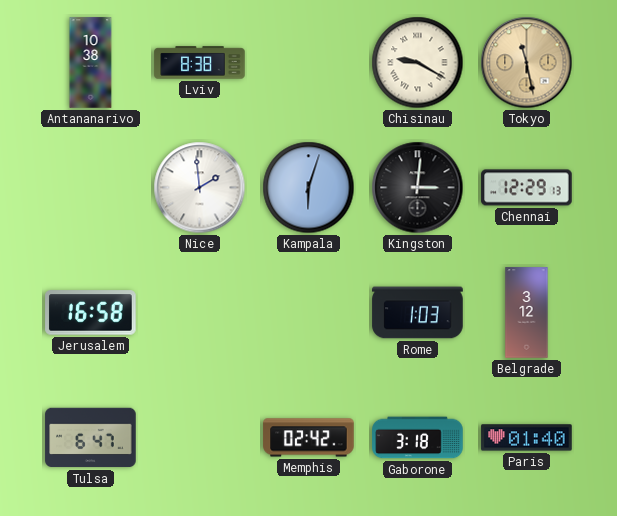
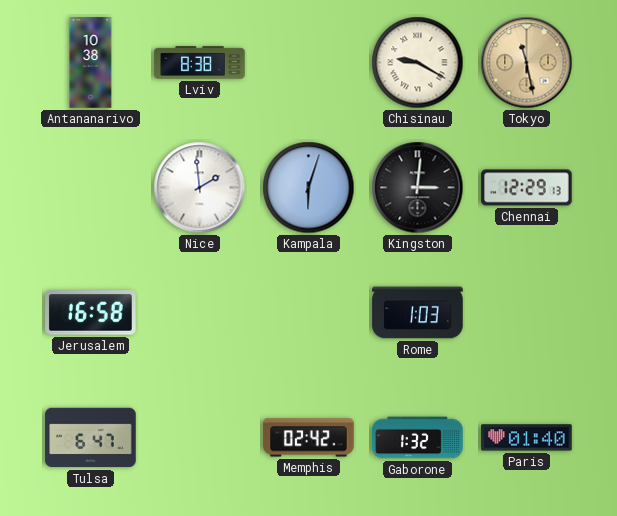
Belgrade: 3:12 -> none (527, 313)
Gaborone: 3:18 -> 1:32 (418, 438)
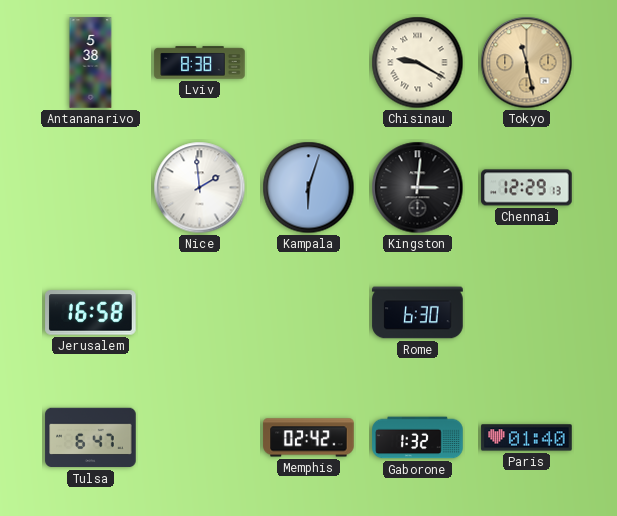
Antananarivo: 10:38 -> 5:38 (91, 63)
Rome: 1:03 -> 6:30 (418, 313)
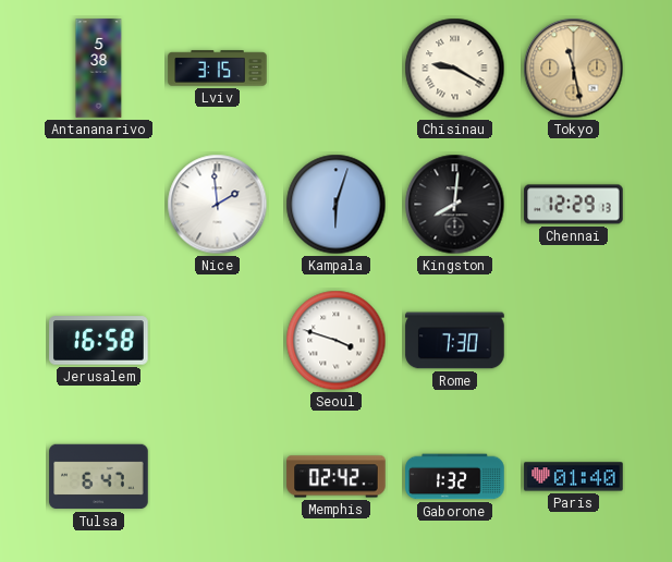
Lviv: 8:38 -> 3:15 (218, 69)
Kingston: 3:01 -> 8:01 (455, 205)
Seoul: none -> 3:48 (337, 341)
Rome: 6:30 -> 7:30 (455, 341)
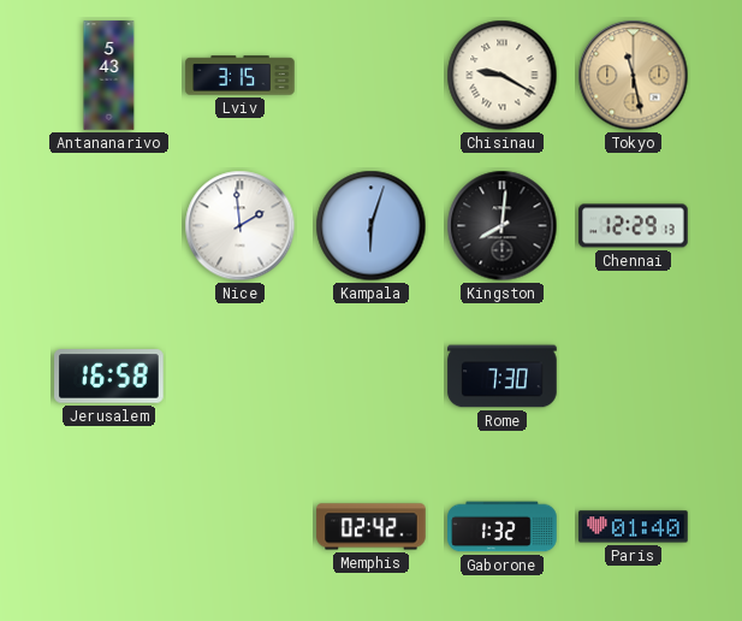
Antananarivo: 5:38 -> 5:43 (109, 76)
Seoul: 3:48 -> none (337, 341)
Tulsa: 6:47 -> none (99, 477)
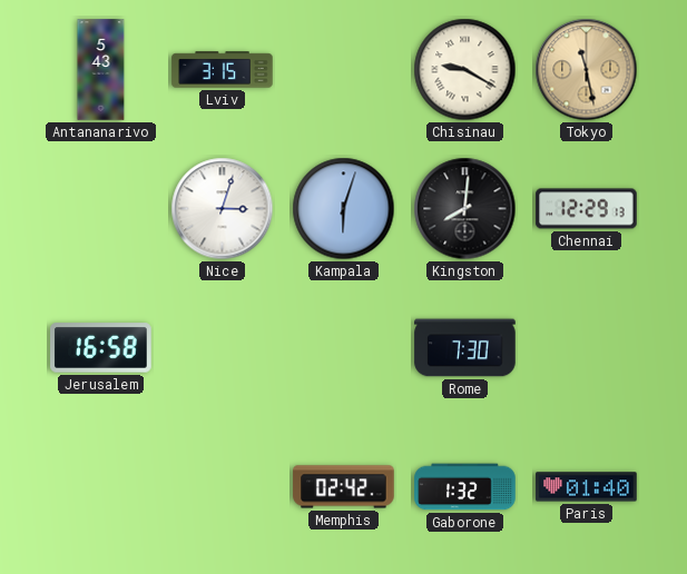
Nice: 1:59 -> 3:03 (223, 209)
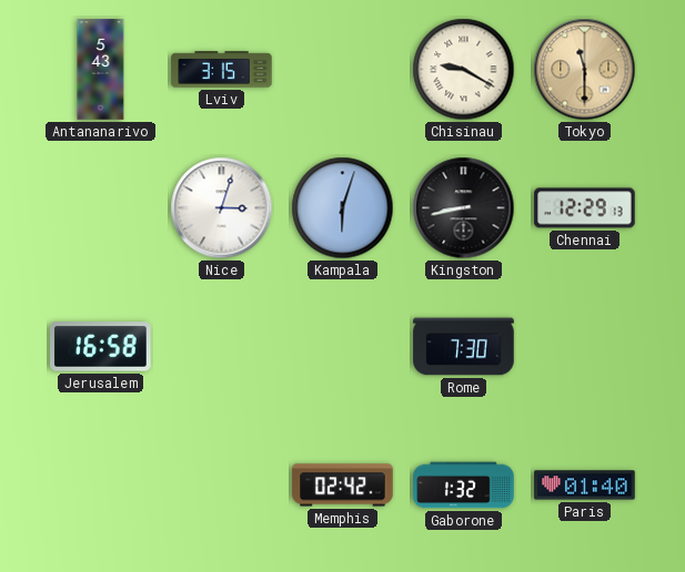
Tokyo: 11:28 -> 11:30 (585, 70)
Kingston: 8:01 -> 8:43 (464, 208)
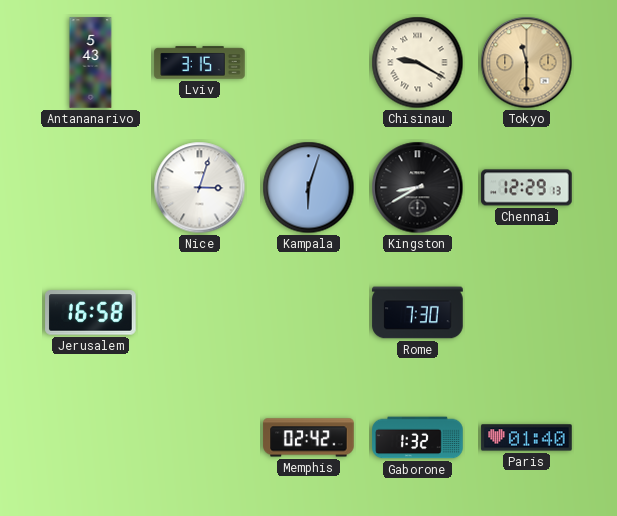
Kingston: 8:43 -> 8:40 (418, 188)
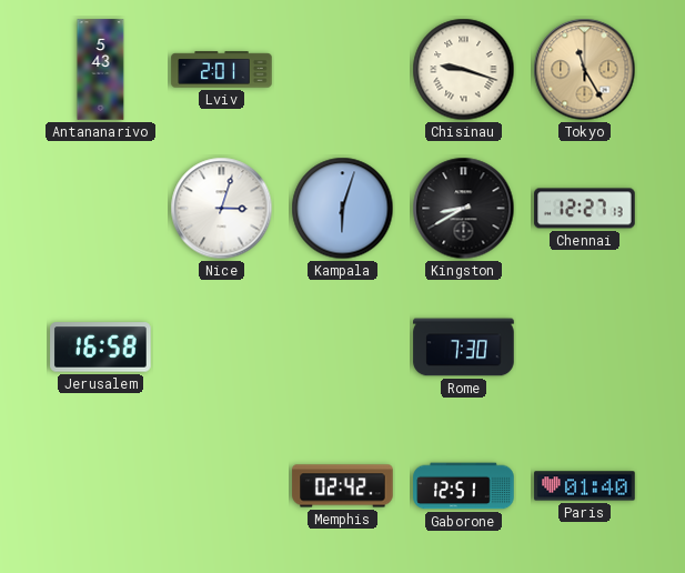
Lviv: 3:15 -> 2:01 (222, 70)
Chisinau: 9:20 -> 9:18 (464, 70)
Tokyo: 11:30 -> 11:25 (585, 70)
Chennai: 12:29 -> 12:27 (585, 209)
Gaborone: 1:32 -> 12:51 (464, 486)
